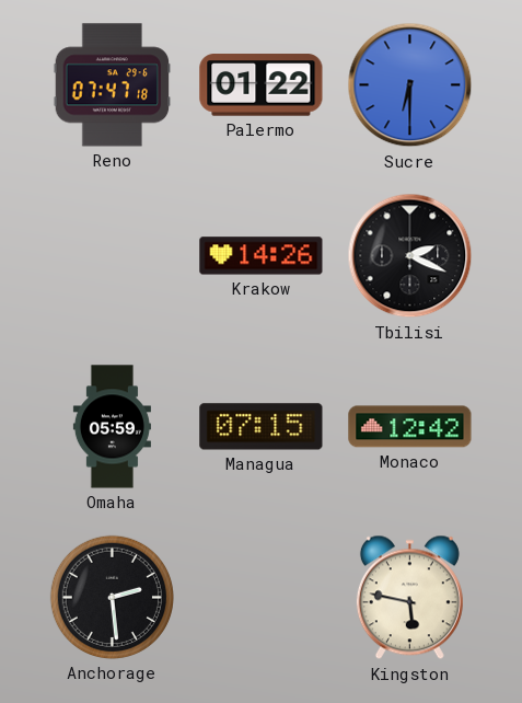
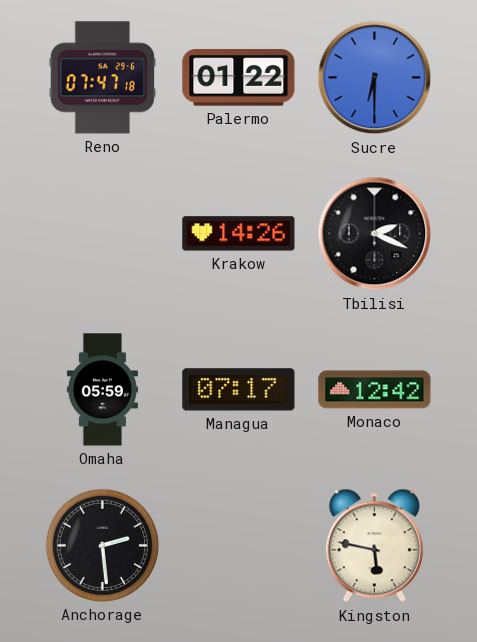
Managua: 07:15 -> 07:17 (239, 390)
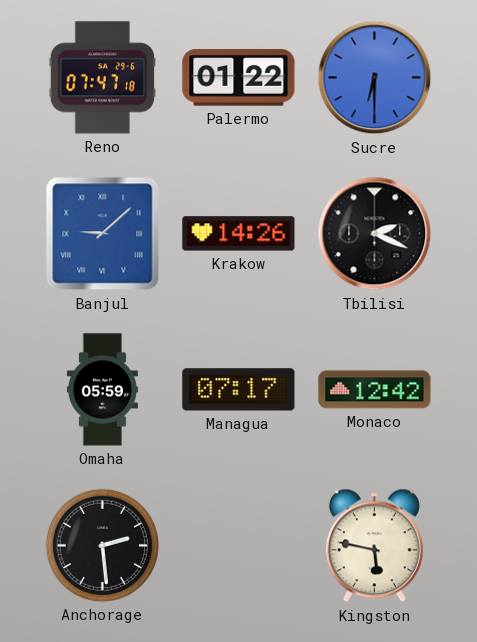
Banjul: none -> 9:08 (103, 234)
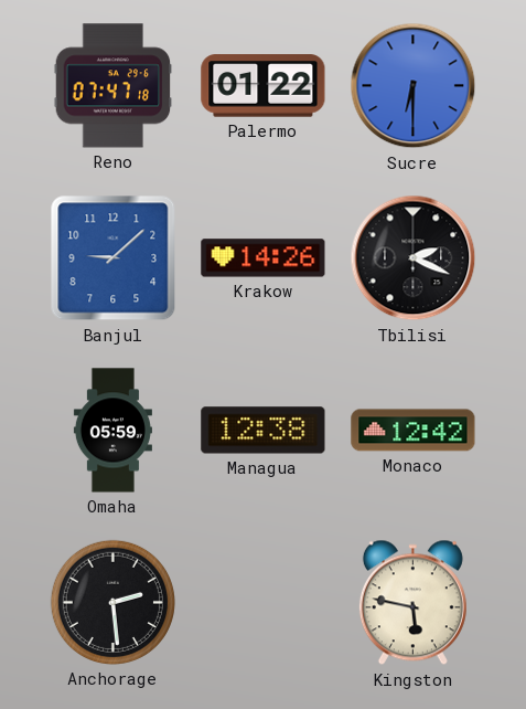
Banjul numerals: Roman -> Arabic (114, 258)
Managua: 07:17 -> 12:38 (264, 431)
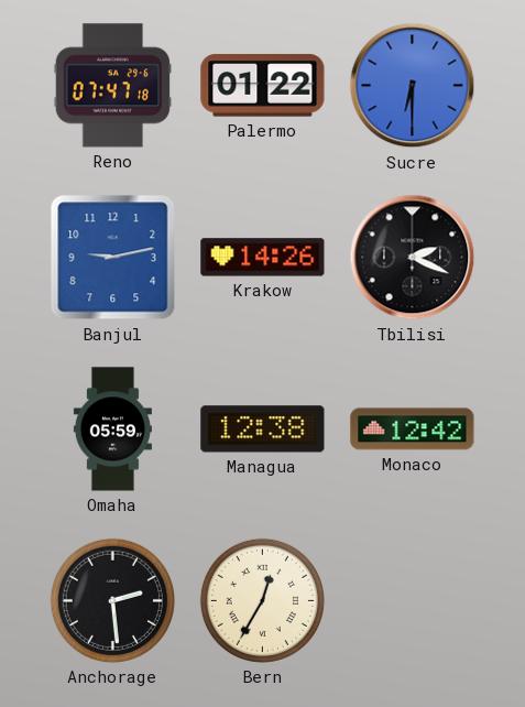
Banjul: 9:08 -> 9:13 (113, 258)
Bern: none -> 12:35 (262, 600)
Kingston: 5:47 -> none (412, 603)
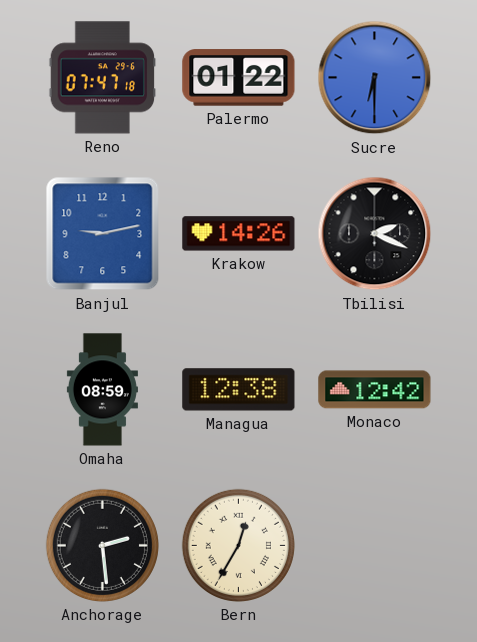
Omaha: 05:59 -> 08:59 (102, 390)
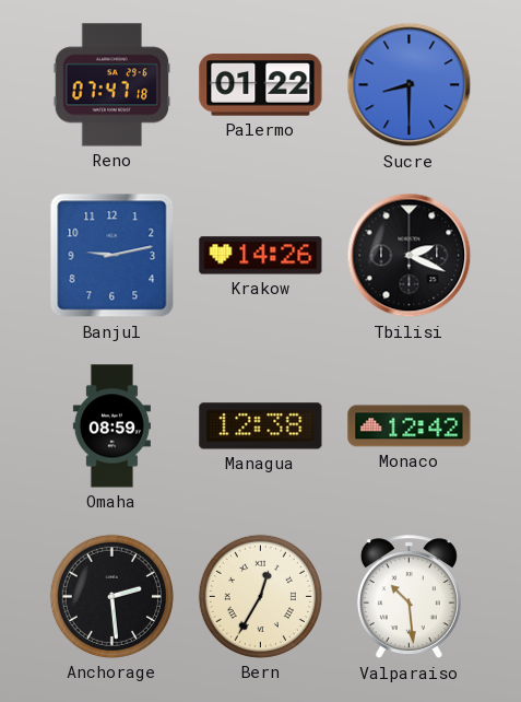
Sucre: 6:30 -> 8:30 (410, 85)
Valparaiso: none -> 10:29 (408, 597)
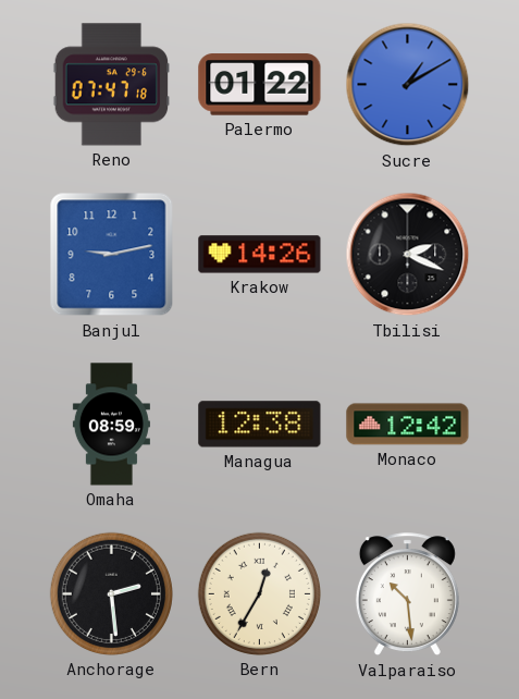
Sucre: 8:30 -> 1:10 (408, 85)
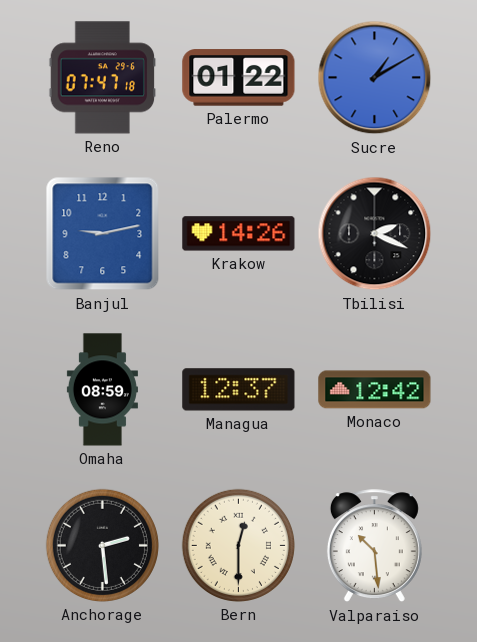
Managua: 12:38 -> 12:37 (239, 390)
Bern: 12:35 -> 12:30 (238, 545)
